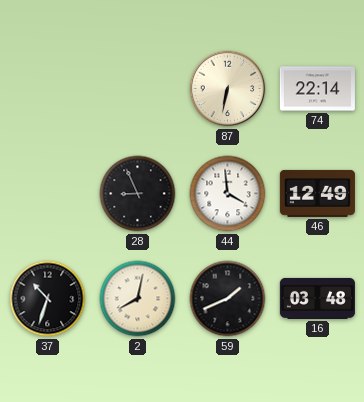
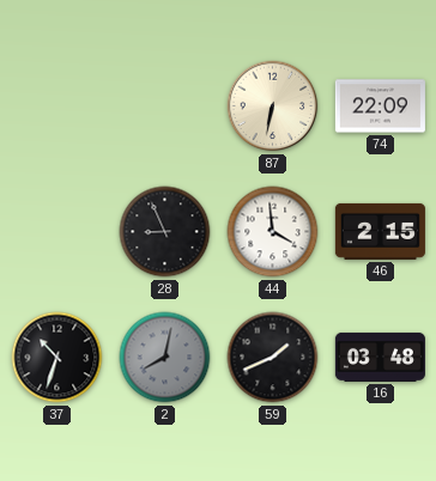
74: 22:14 -> 22:09 (380, 106)
46: 12:49 -> 2:15 (380, 231)
2 dial: cream -> grey (165, 358)
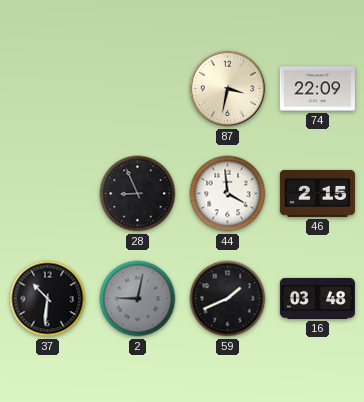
87: 6:32 -> 3:32 (228, 89)
37: 10:33 -> 10:31 (48, 299)
2: 8:02 -> 9:02 (138, 299)
